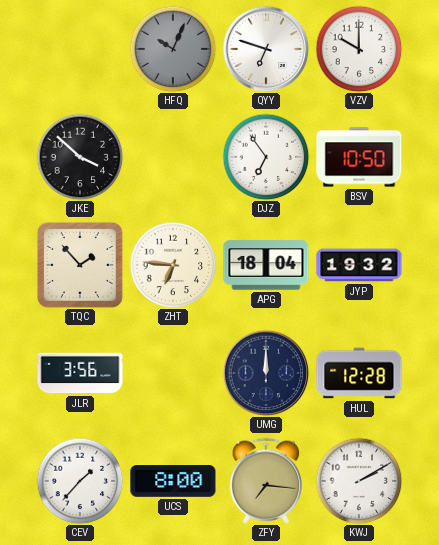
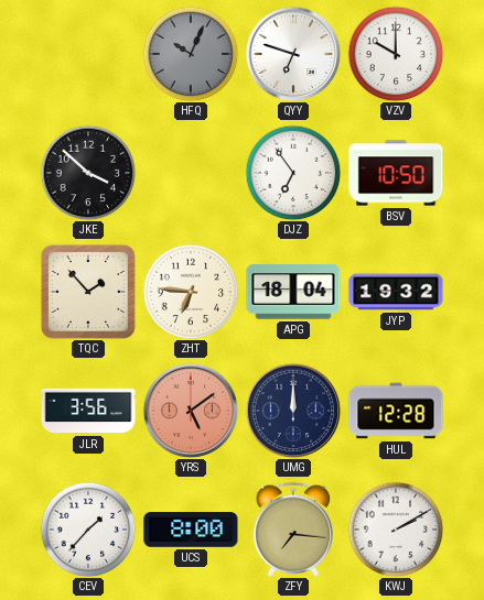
YRS: none -> 5:09 (191, 411)
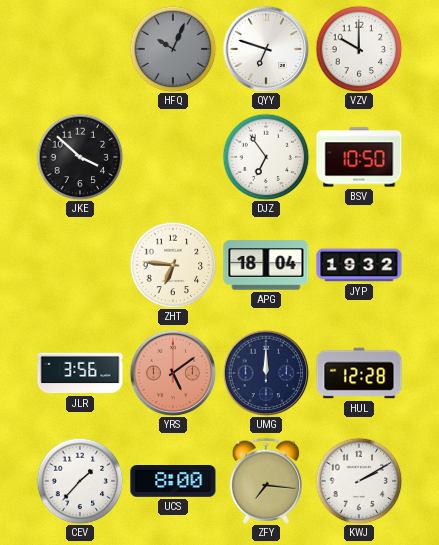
TQC: 1:53 -> none (88, 292)
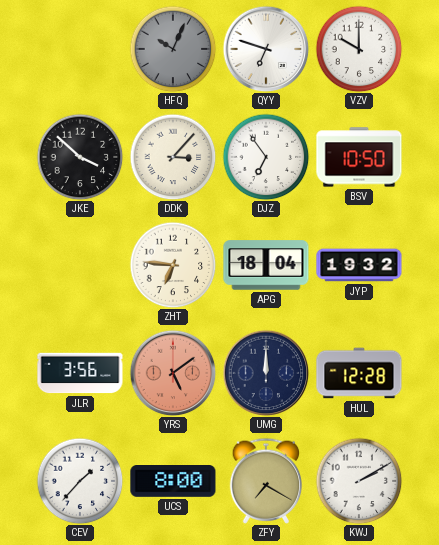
DDK: none -> 3:07 (173, 157)
ZFY: 7:16 -> 7:20 (266, 481)
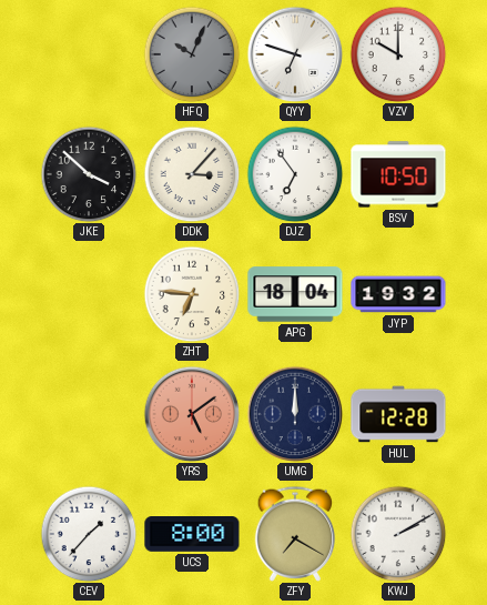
JLR: 3:56 -> none (80, 373)
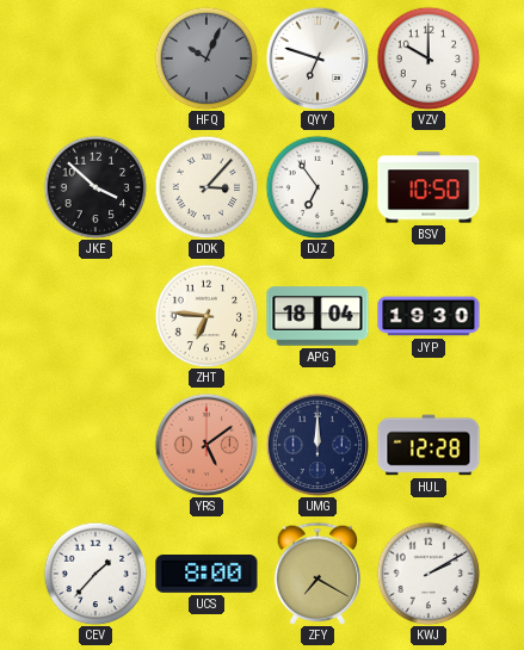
JYP: 19:32 -> 19:30 (429, 316)
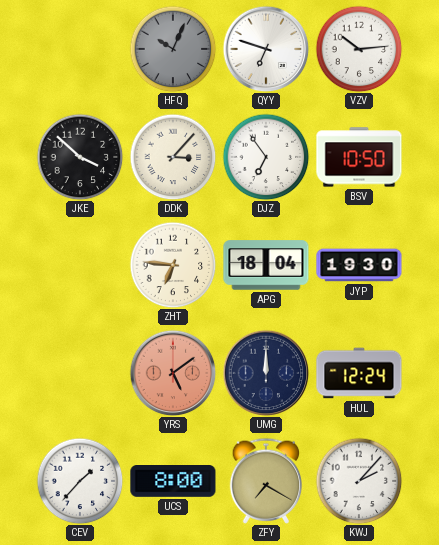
VZV: 10:00 -> 10:14 (359, 49)
HUL: 12:28 -> 12:24 (359, 373)
KWJ: 2:10 -> 2:07 (359, 481)
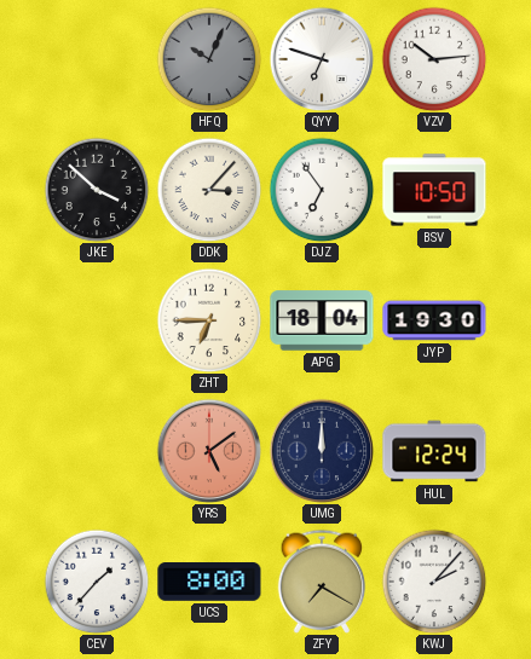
ZHT: 6:46 -> 6:45 (209, 320)
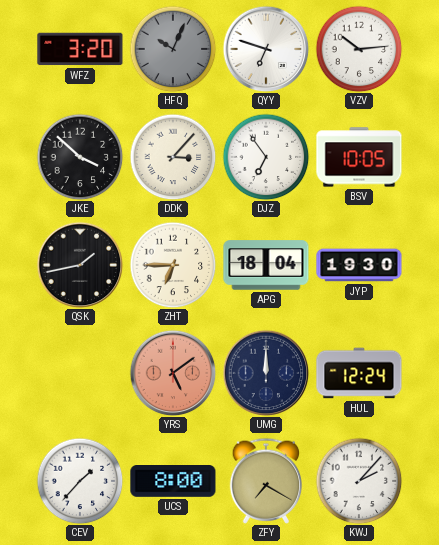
WFZ: none -> 3:20 (80, 49)
BSV: 10:50 -> 10:05 (359, 157)
QSK: none -> 1:43 (80, 265)
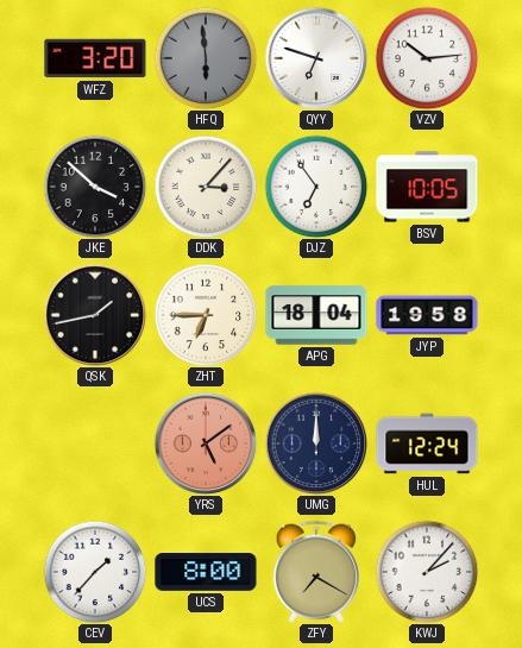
HFQ: 10:04 -> 5:59 (206, 58)
JYP: 19:30 -> 19:58 (427, 315)
